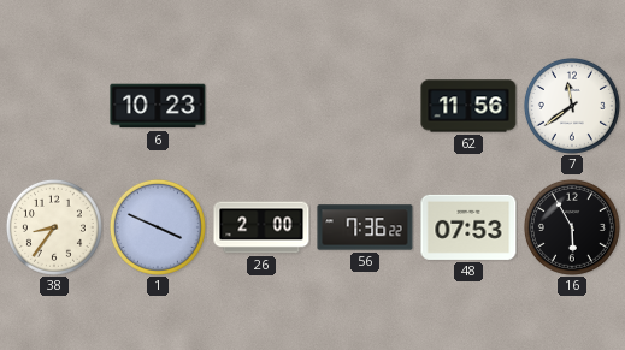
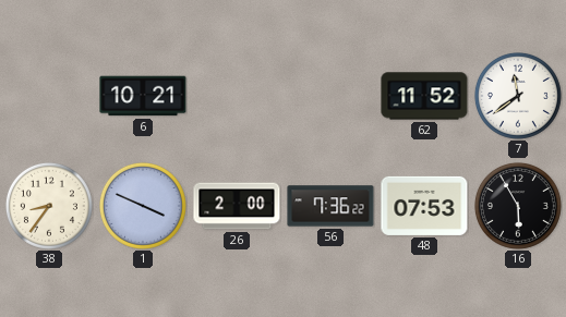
6: 10:23 -> 10:21 (143, 96)
62: 11:56 -> 11:52 (424, 96)
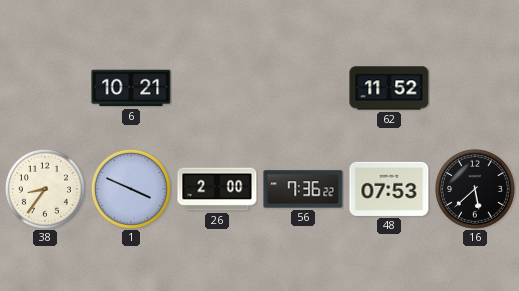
7: 11:39 -> none (518, 96)
16: 5:55 -> 5:38 (475, 189)
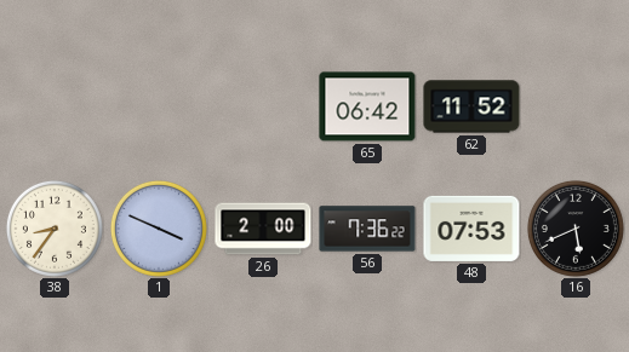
6: 10:21 -> none (131, 88)
65: none -> 06:42 (367, 106)
16: 5:38 -> 5:41 (576, 229)
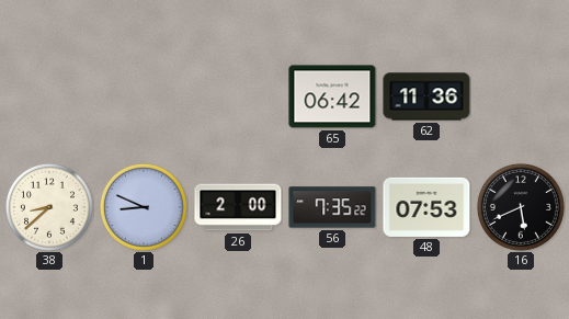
62: 11:52 -> 11:36 (426, 96)
38: 8:36 -> 8:38 (49, 207)
1: 3:49 -> 8:49 (144, 207)
56: 7:36 -> 7:35 (332, 207)
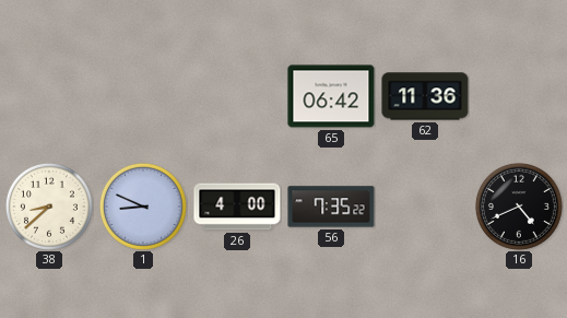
26: 2:00 -> 4:00 (237, 207)
48: 07:53 -> none (426, 207)
16: 5:41 -> 4:41 (519, 207)
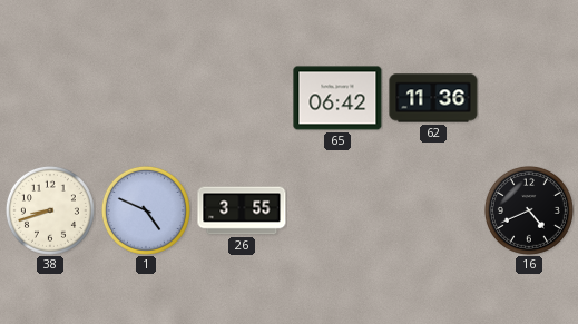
38: 8:38 -> 8:42 (50, 210)
1: 8:49 -> 4:49 (146, 210)
26: 4:00 -> 3:55 (242, 210)
56: 7:35 -> none (331, 207)
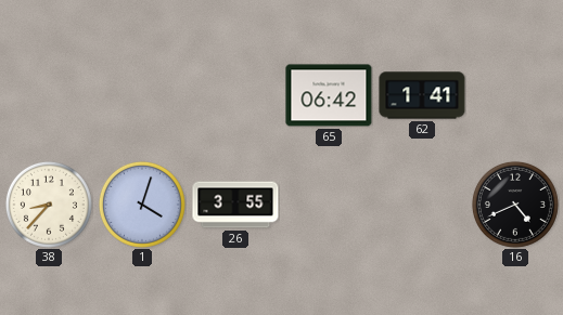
62: 11:36 -> 1:41 (422, 95)
38: 8:42 -> 8:37 (49, 205)
1: 4:49 -> 4:03 (142, 205)
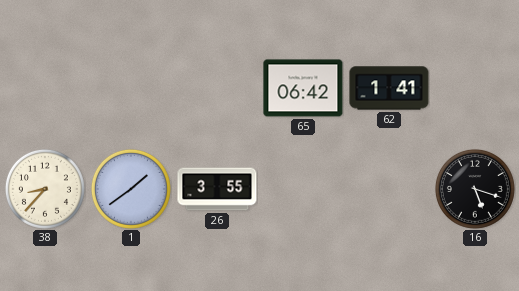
1: 4:03 -> 1:39 (131, 189)
16: 4:41 -> 5:18 (475, 189)
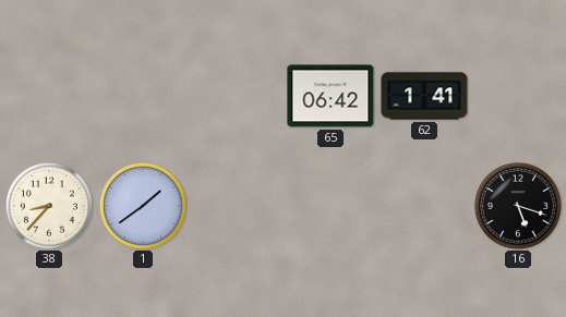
26: 3:55 -> none (217, 189)
